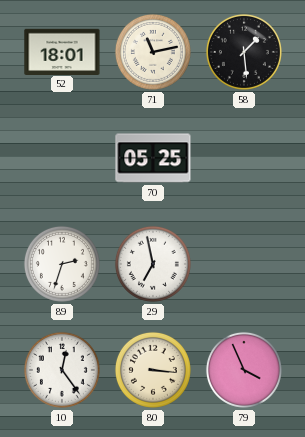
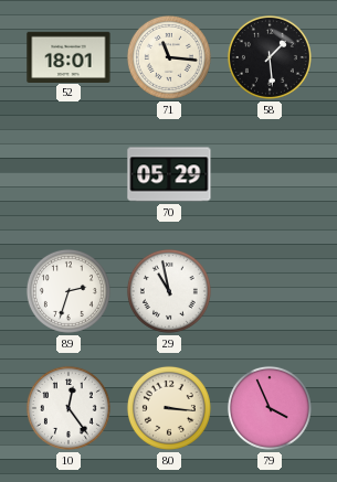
71: 11:13 -> 11:16 (169, 57)
70: 05:25 -> 05:29 (169, 174)
29: 6:58 -> 10:58 (169, 291)
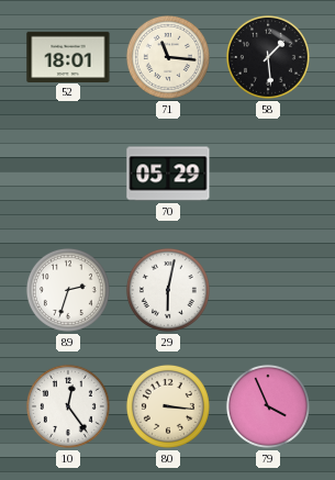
29: 10:58 -> 6:02 (168, 290)
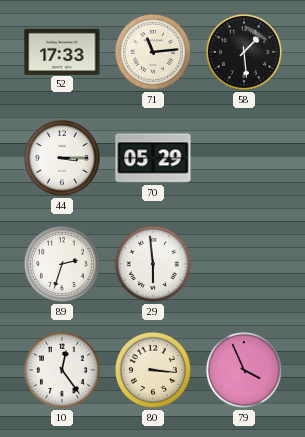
52: 18:01 -> 17:33 (62, 51)
71: 11:16 -> 11:14 (153, 52)
44: none -> 3:15 (62, 158)
29: 6:02 -> 5:59 (153, 264)
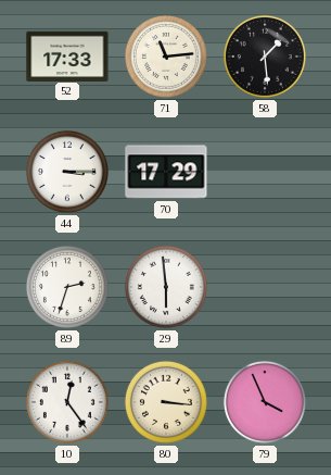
70: 05:29 -> 17:29 (166, 172)
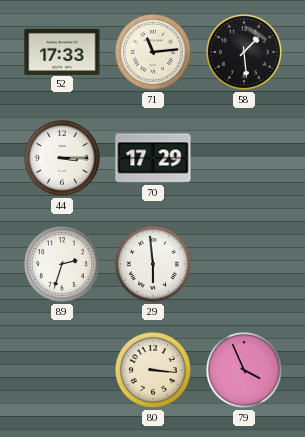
10: 12:24 -> none (67, 402)
